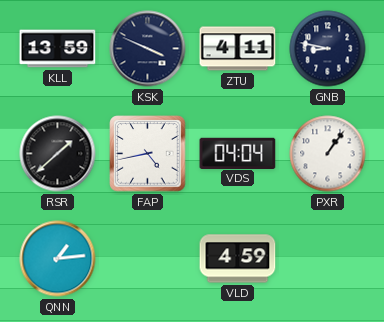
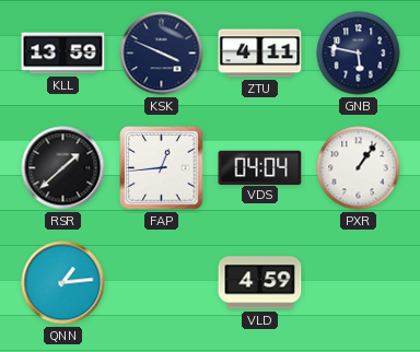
GNB: 8:47 -> 5:47 (359, 54)
FAP: 4:43 -> 12:44 (162, 168)
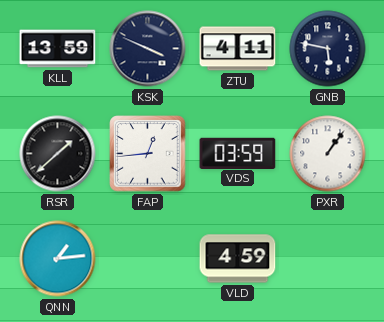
VDS: 04:04 -> 03:59 (238, 153)
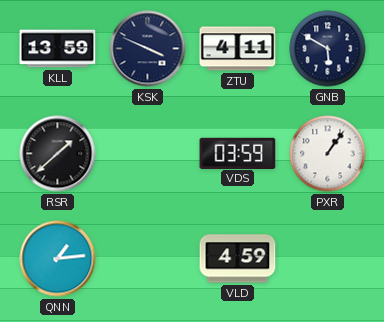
GNB: 5:47 -> 5:50 (328, 49)
FAP: 12:44 -> none (148, 154)
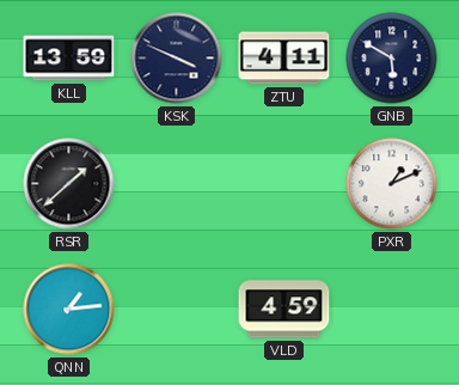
VDS: 03:59 -> none (238, 153)
PXR: 1:06 -> 1:11 (392, 184)
